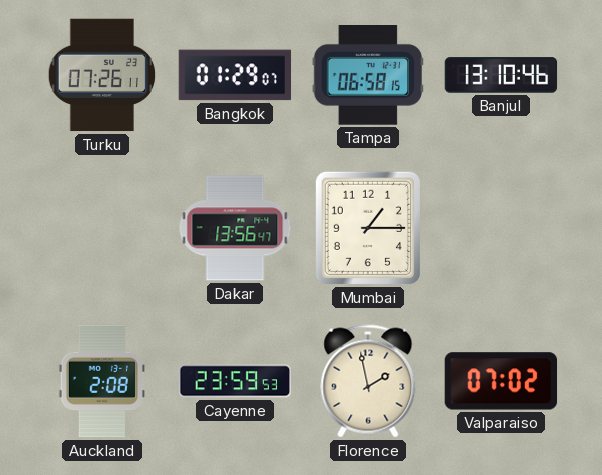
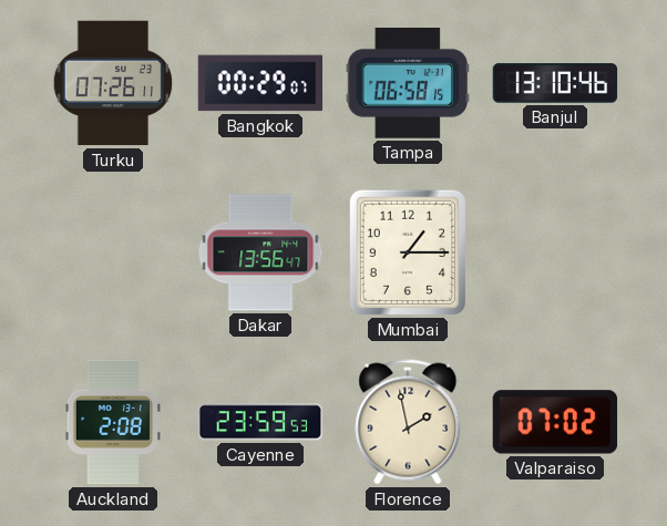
Bangkok: 01:29 -> 00:29 (260, 83)
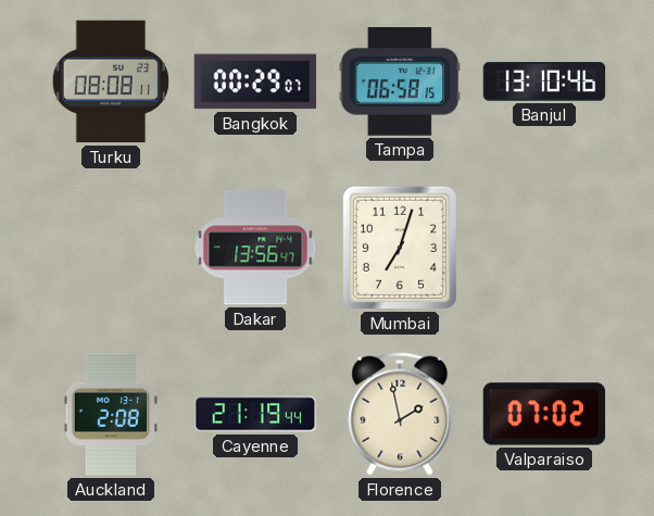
Turku: 07:26 -> 08:08 (111, 81)
Mumbai: 1:15 -> 7:03 (400, 248)
Cayenne: 23:59 -> 21:19 (255, 414)
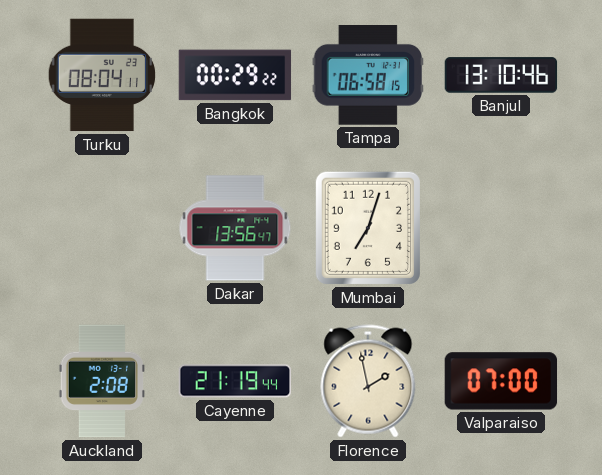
Turku: 08:08 -> 08:04 (102, 75)
Bangkok: 00:29:07 -> 00:29:22 (235, 75)
Valparaiso: 07:02 -> 07:00 (501, 381)
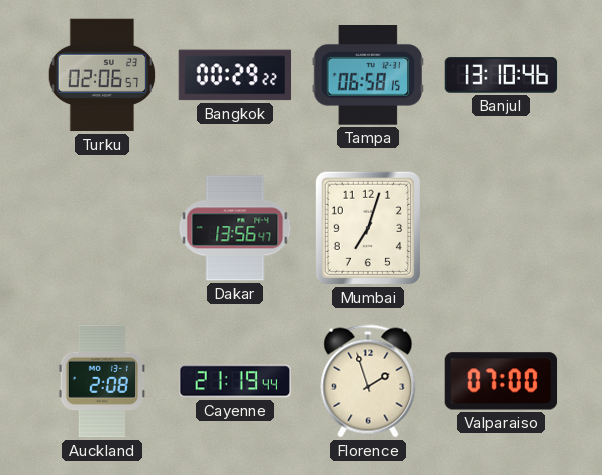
Turku: 08:04 -> 02:06 (102, 75)
Florence: 1:58 -> 1:57 (368, 381)
